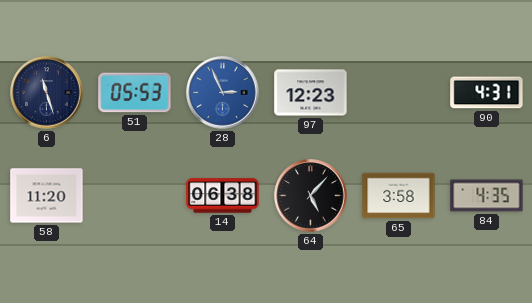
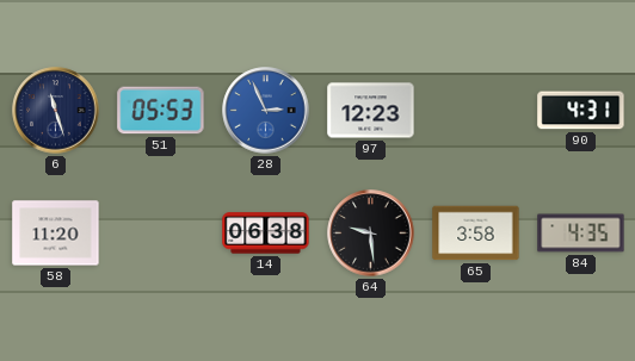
64: 5:07 -> 9:29 (371, 234)
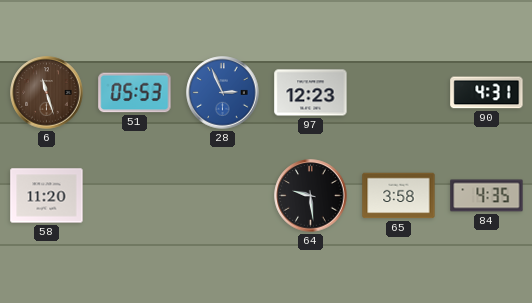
6 dial: navy -> brown (47, 93)
14: 06:38 -> none (266, 234)
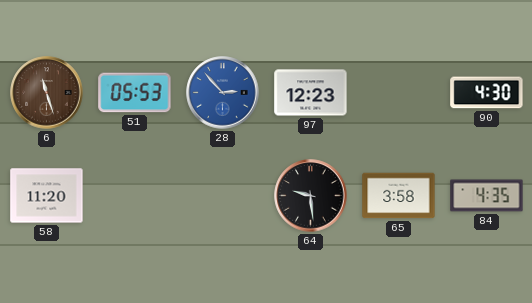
28: 2:56 -> 2:53 (223, 93)
90: 4:31 -> 4:30 (487, 93)
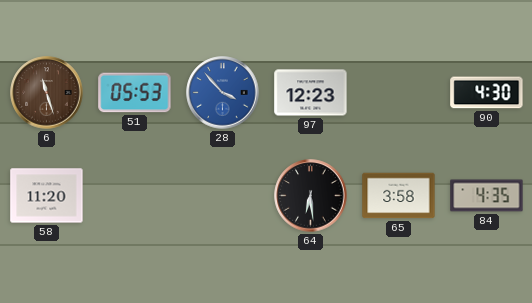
28: 2:53 -> 3:53 (223, 93)
64: 9:29 -> 6:29 (311, 196)
